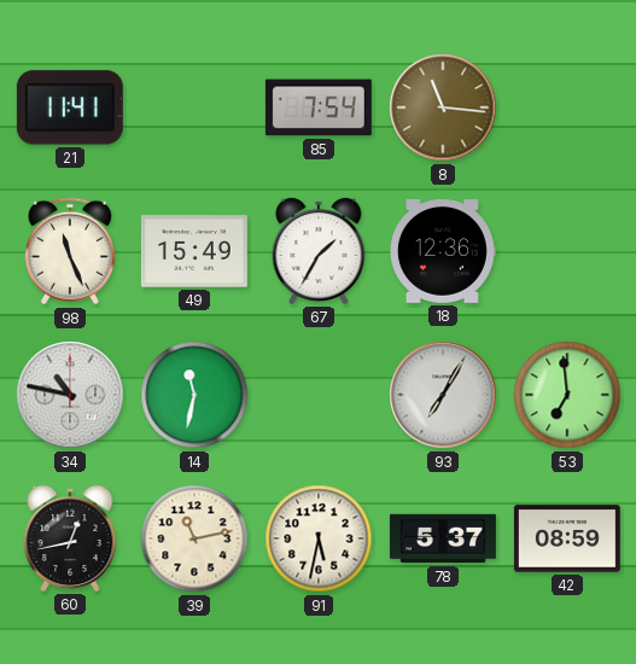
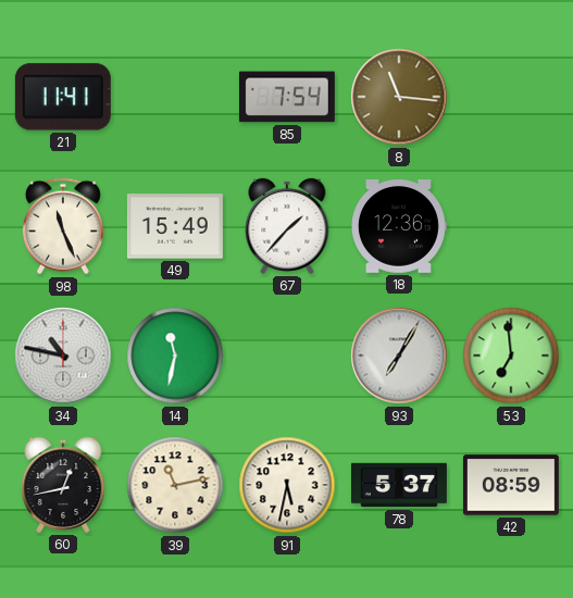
67: 1:35 -> 1:37 (287, 226)
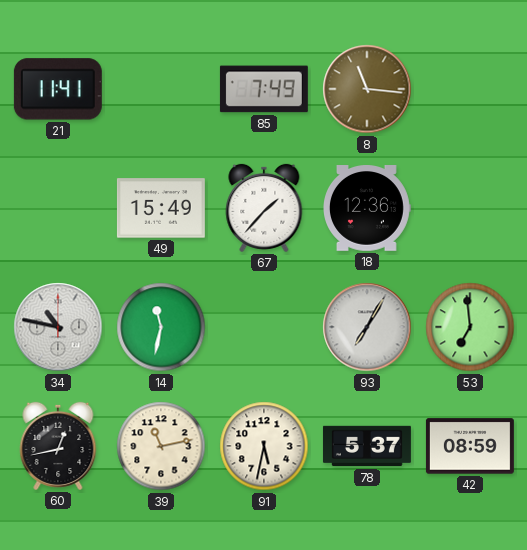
85: 7:54 -> 7:49 (264, 89)
98: 11:26 -> none (63, 226)
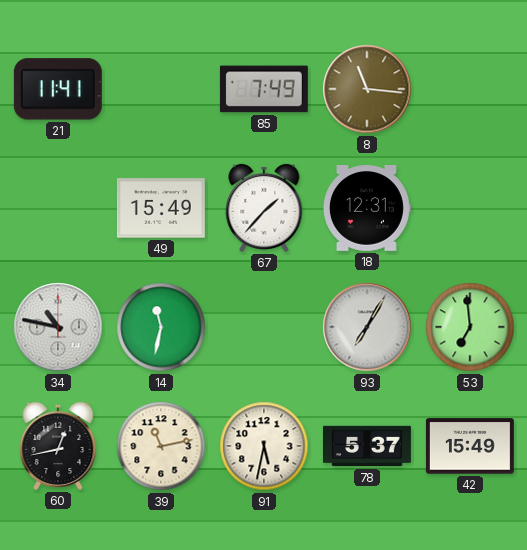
18: 12:36 -> 12:31 (367, 209)
42: 08:59 -> 15:49 (470, 446)
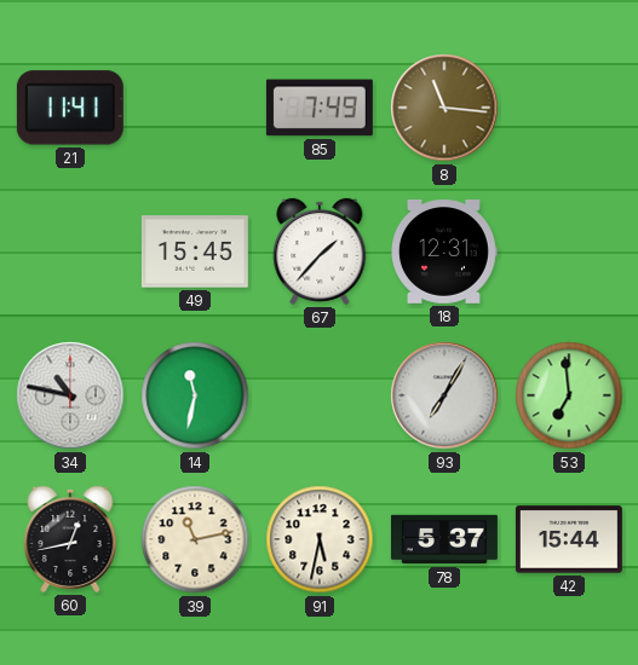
49: 15:49 -> 15:45 (195, 251)
42: 15:49 -> 15:44 (569, 539)
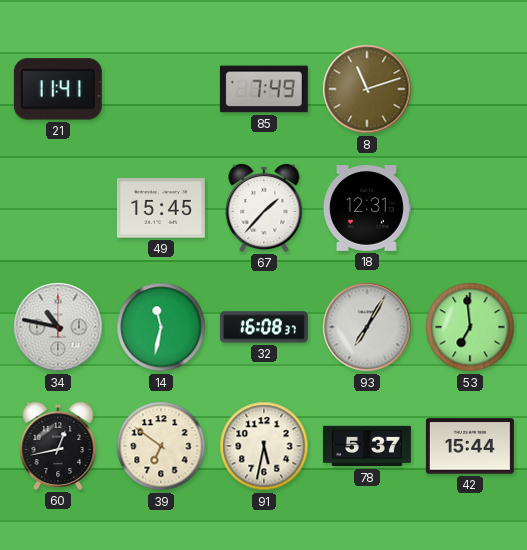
8: 11:16 -> 11:12 (367, 89)
32: none -> 16:08 (264, 327)
39: 11:13 -> 6:51 (161, 446)
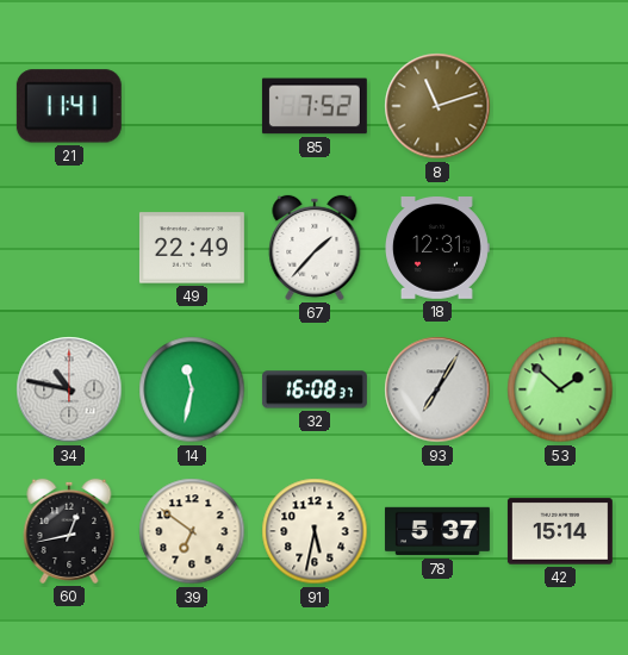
85: 7:49 -> 7:52 (315, 106)
49: 15:45 -> 22:49 (192, 248)
53: 6:59 -> 1:52 (560, 389)
42: 15:44 -> 15:14 (560, 531)
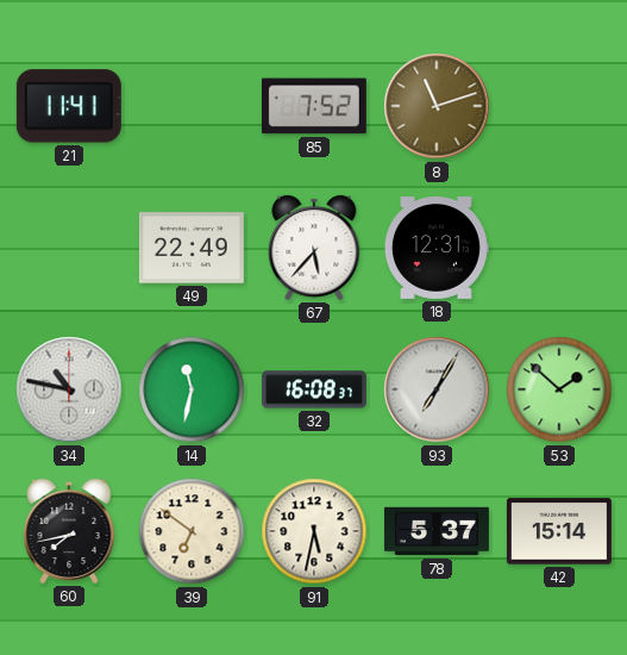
67: 1:37 -> 5:37 (314, 248)
60: 12:43 -> 7:43 (69, 531)
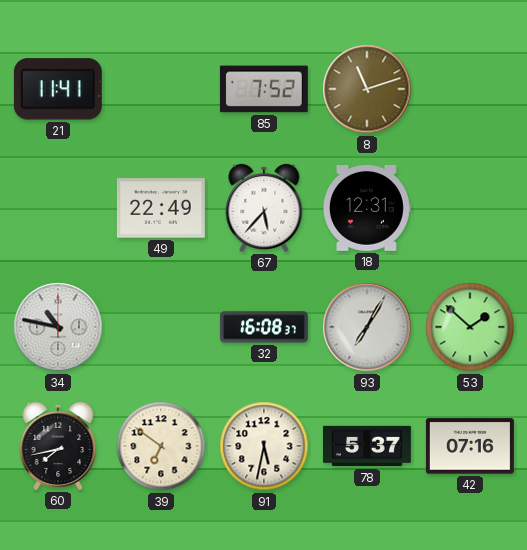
14: 11:32 -> none (192, 389)
42: 15:14 -> 07:16 (470, 446)
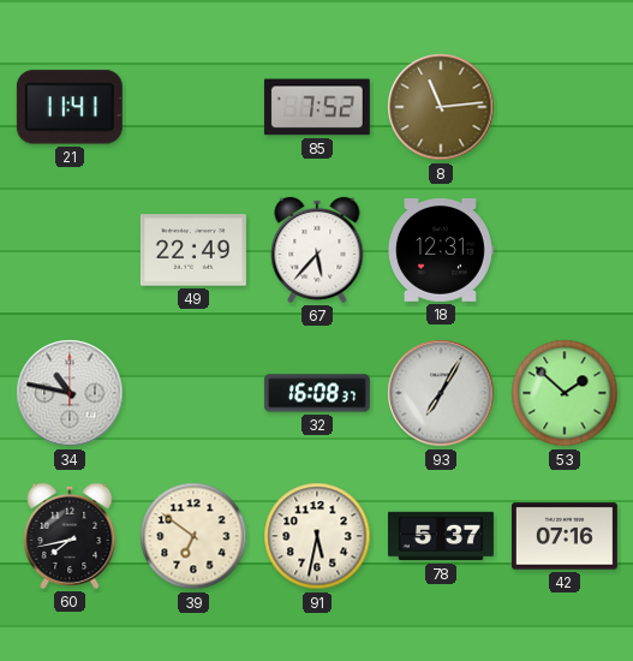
8: 11:12 -> 11:14 (441, 107)
